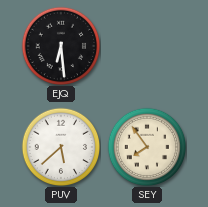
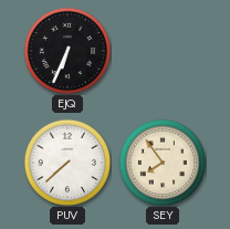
EJQ: 6:29 -> 6:34 (67, 51)
PUV: 5:38 -> 7:38 (67, 163)
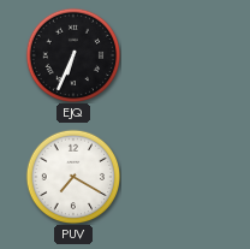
PUV: 7:38 -> 7:20 (73, 177)
SEY: 7:54 -> none (163, 163)
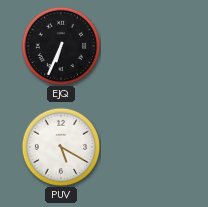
PUV: 7:20 -> 5:20 (61, 147)
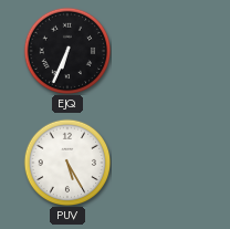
PUV: 5:20 -> 5:25 (67, 163)
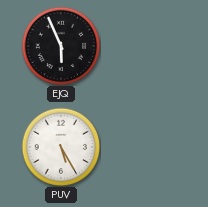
EJQ: 6:34 -> 5:56 (61, 46)
